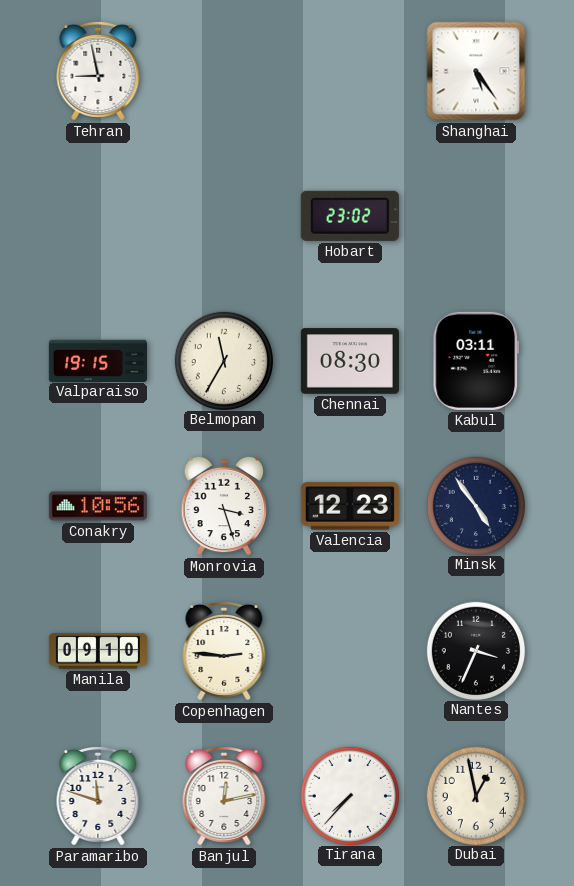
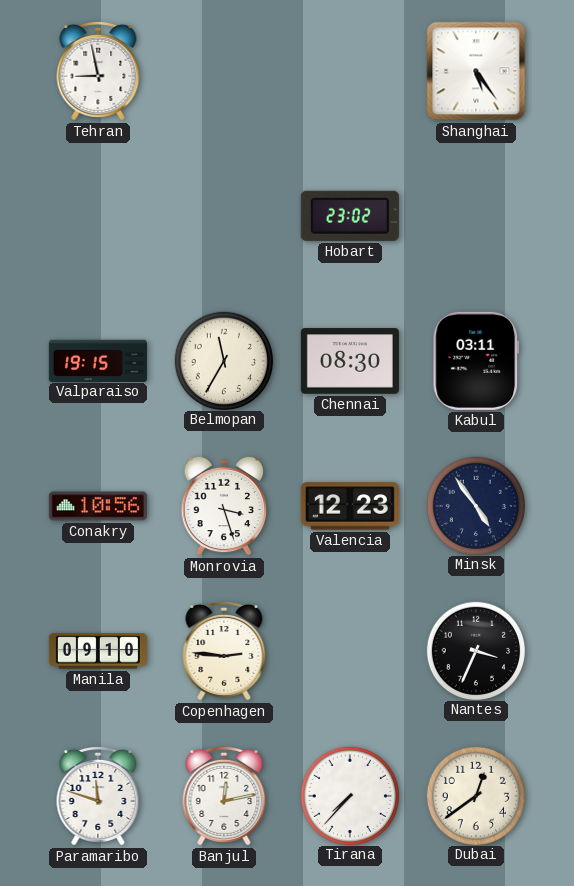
Dubai: 12:58 -> 12:39 (475, 795)
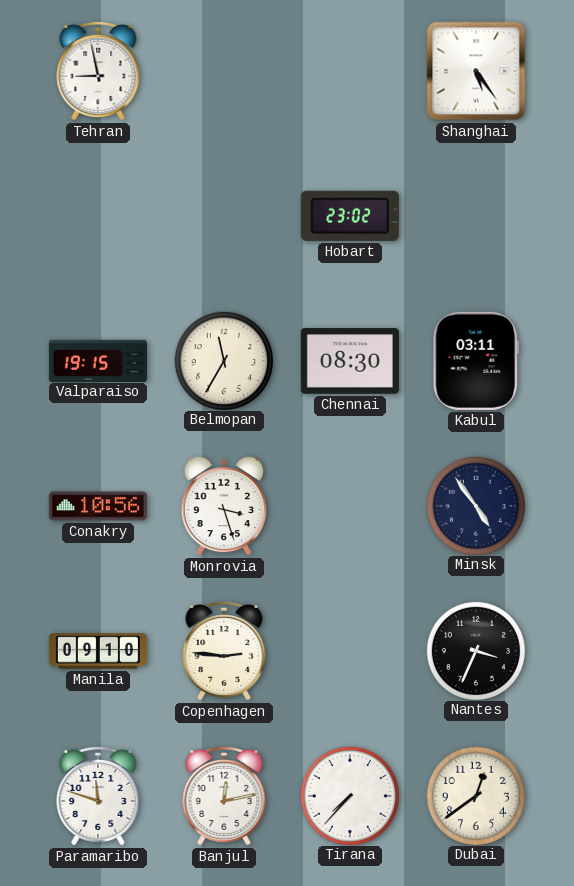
Valencia: 12:23 -> none (350, 506)
